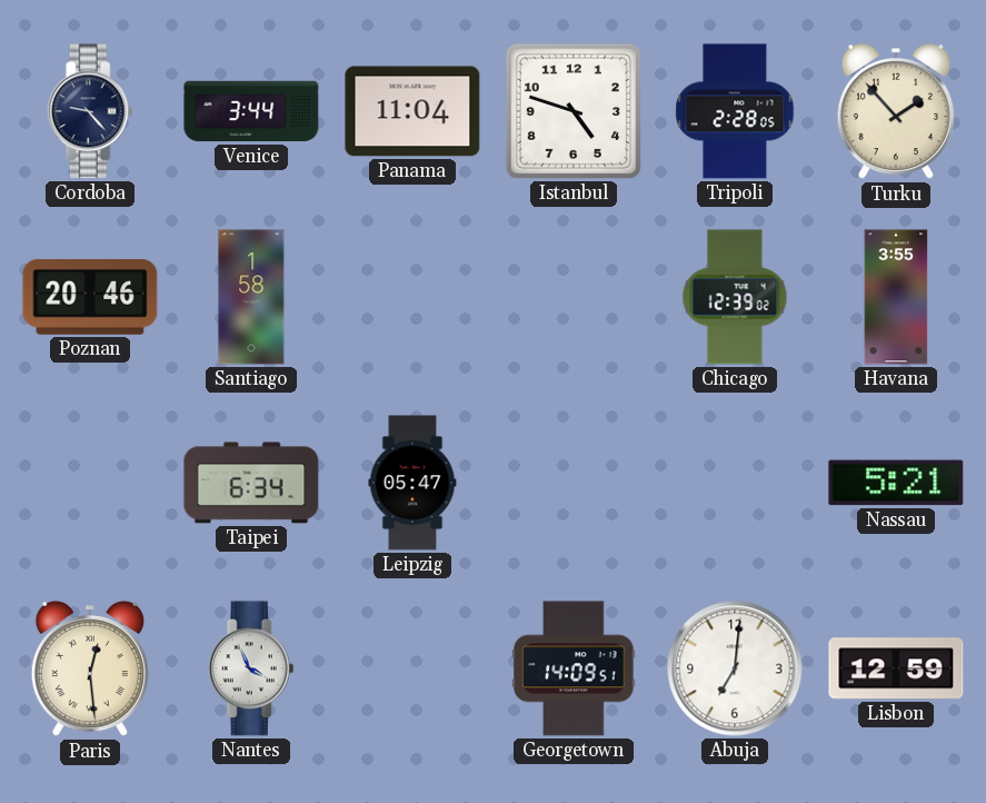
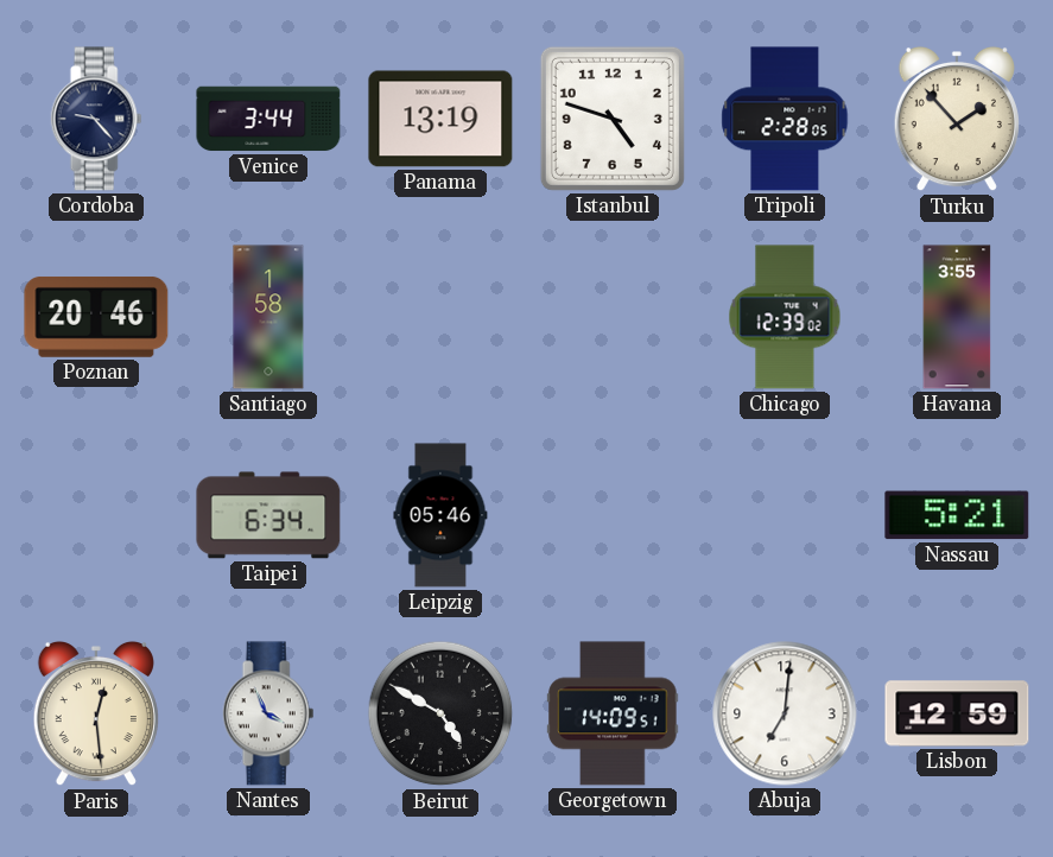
Panama: 11:04 -> 13:19 (440, 119)
Leipzig: 05:47 -> 05:46 (440, 515)
Beirut: none -> 4:50 (440, 713)
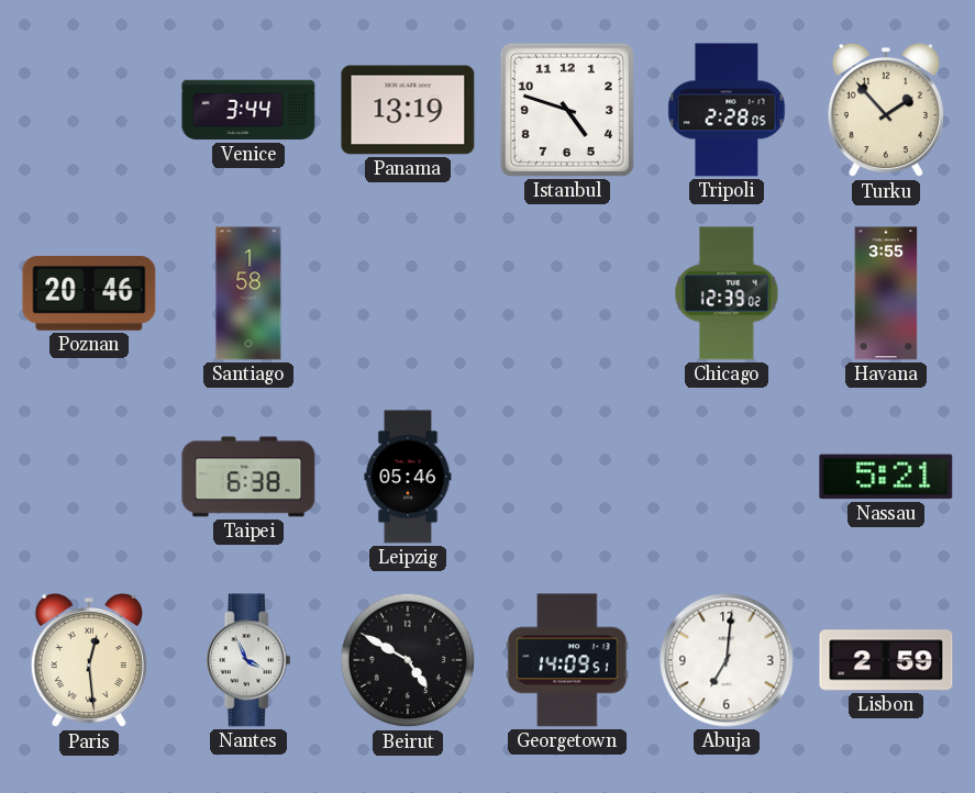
Cordoba: 9:23 -> none (96, 119)
Taipei: 6:34 -> 6:38 (248, 477)
Lisbon: 12:59 -> 2:59 (886, 660)
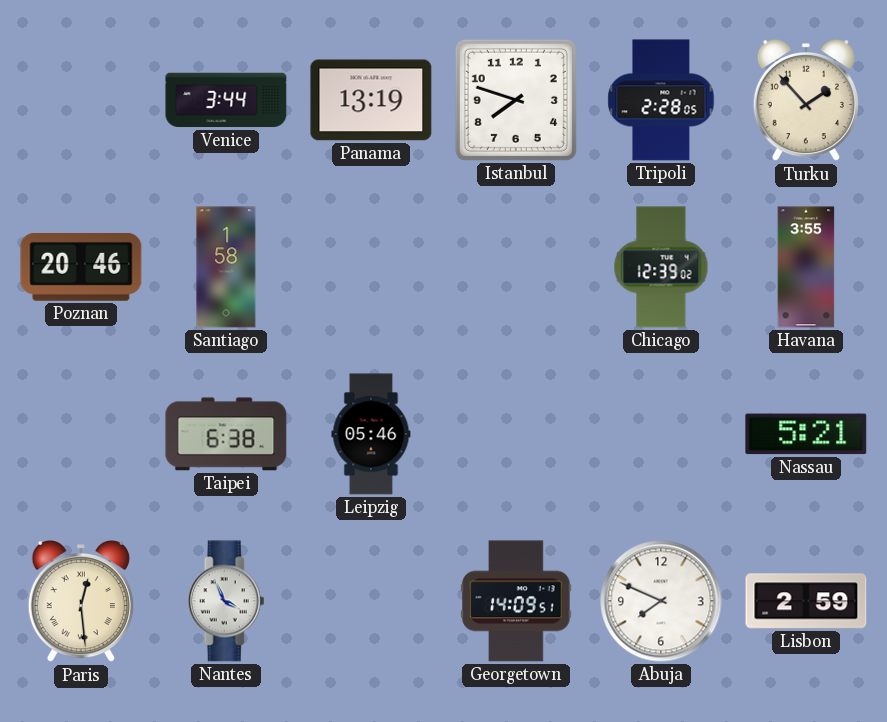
Istanbul: 4:48 -> 7:48 (516, 100)
Beirut: 4:50 -> none (408, 660)
Abuja: 7:01 -> 7:49 (661, 601)
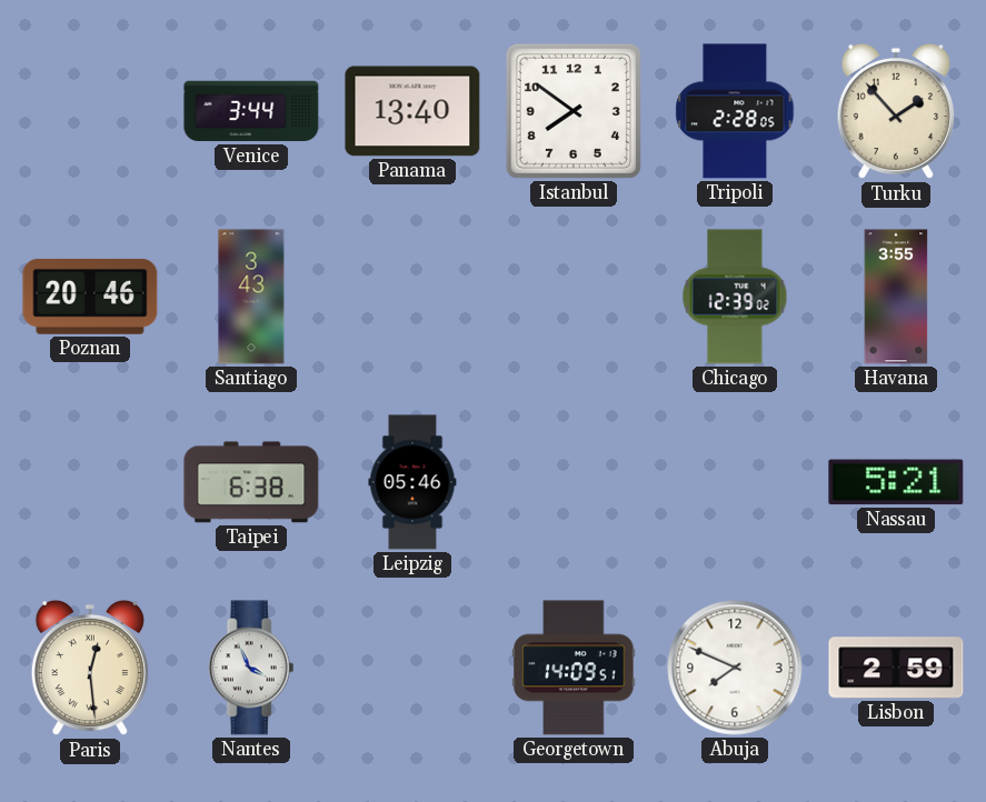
Panama: 13:19 -> 13:40 (412, 111)
Istanbul: 7:48 -> 7:51 (574, 111)
Santiago: 1:58 -> 3:43 (251, 297)
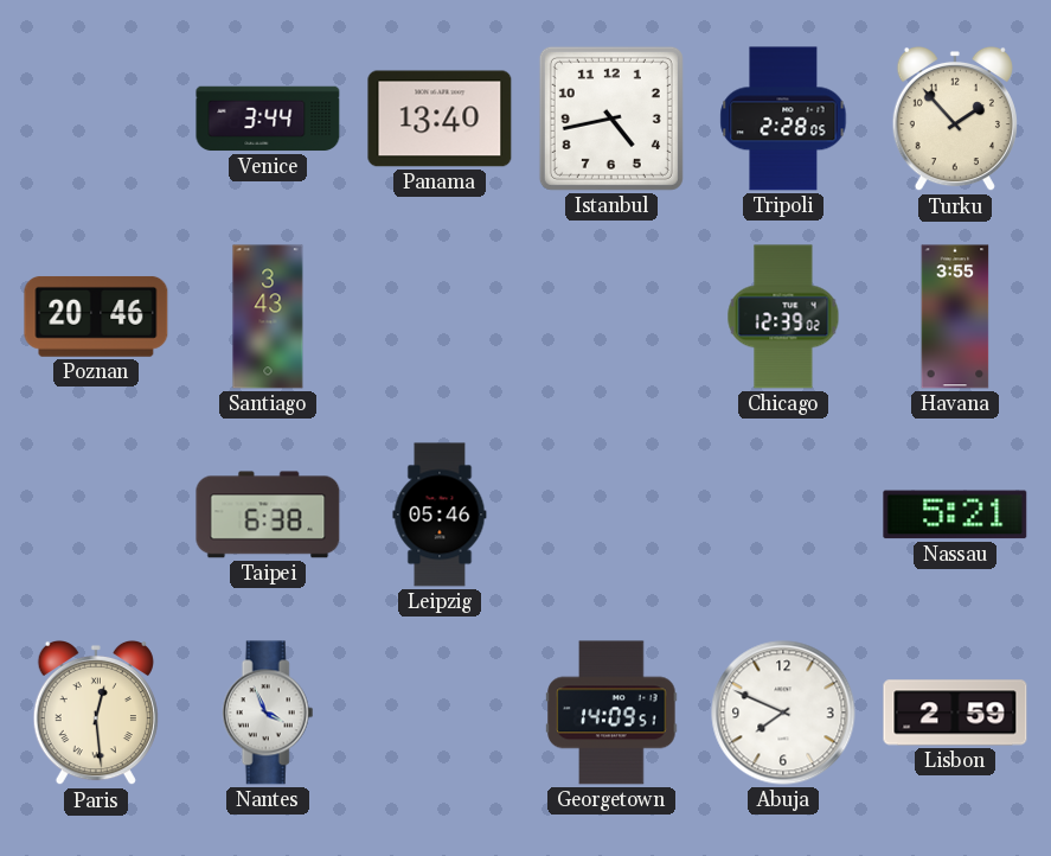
Istanbul: 7:51 -> 4:43 (611, 119)
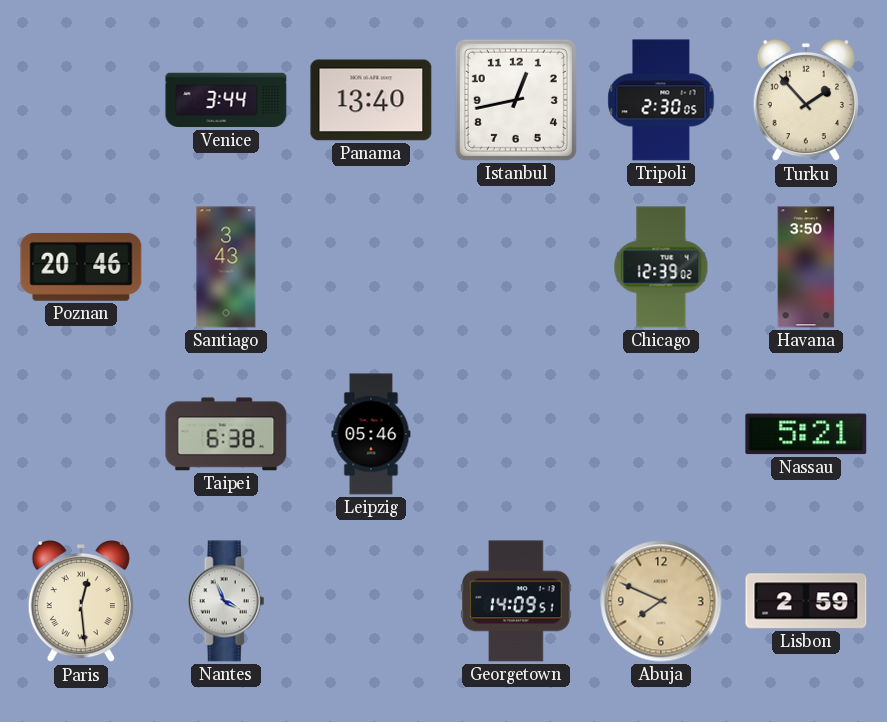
Istanbul: 4:43 -> 12:43 (516, 100)
Tripoli: 2:28 -> 2:30 (661, 100)
Havana: 3:55 -> 3:50 (806, 267)
Abuja dial: white -> champagne (661, 601)
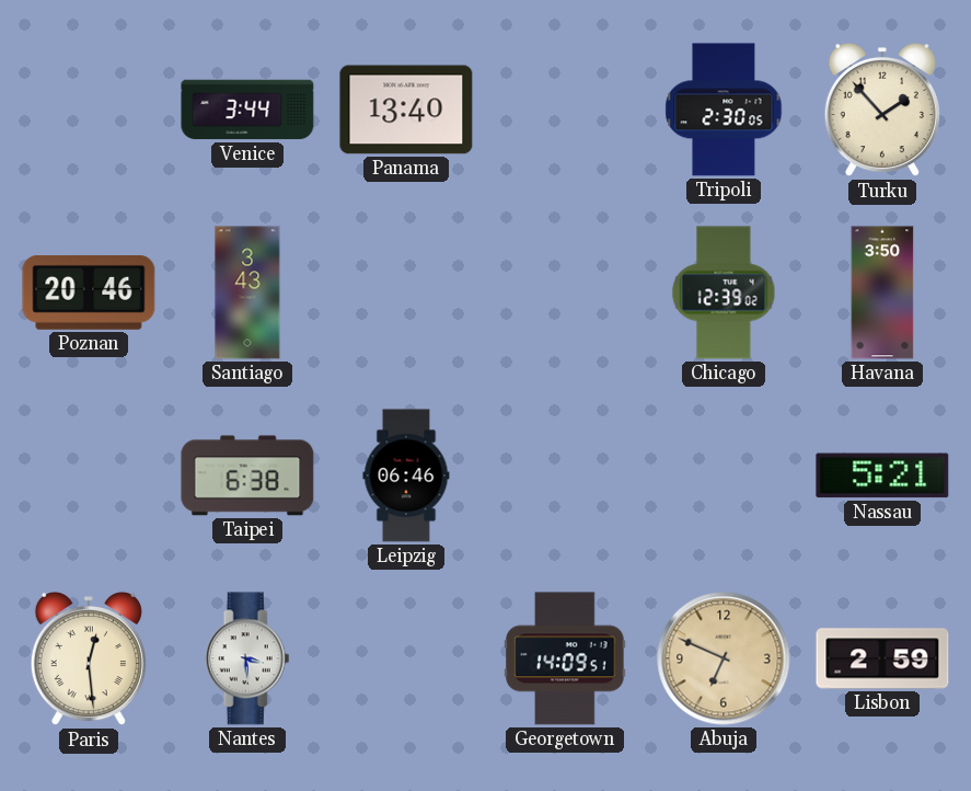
Istanbul: 12:43 -> none (516, 100)
Leipzig: 05:46 -> 06:46 (406, 475)
Nantes: 3:56 -> 3:29 (247, 658)
Abuja: 7:49 -> 6:49 (724, 658)
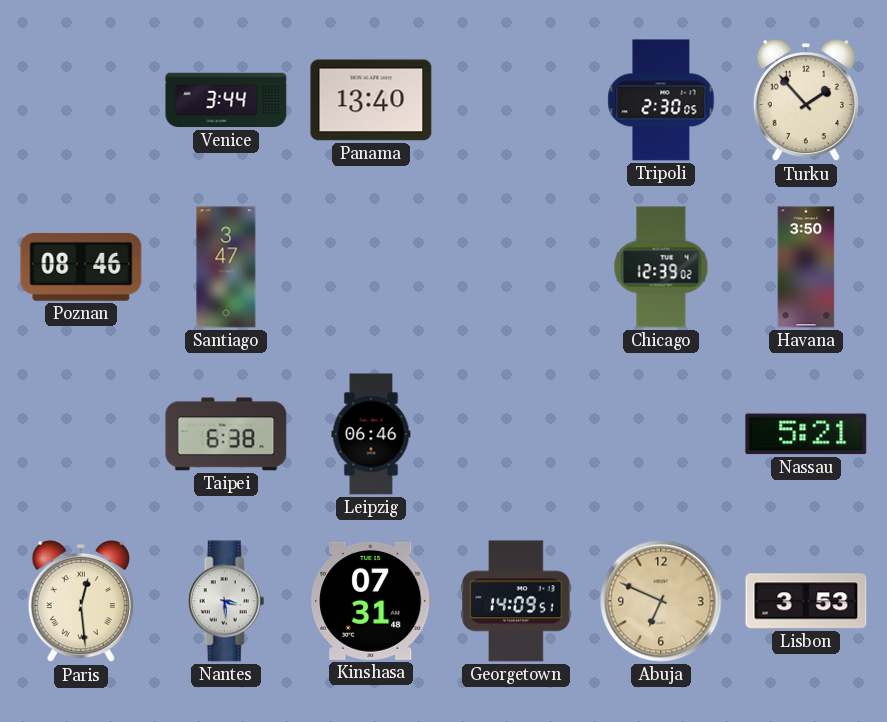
Poznan: 20:46 -> 08:46 (81, 267)
Santiago: 3:43 -> 3:47 (226, 267)
Kinshasa: none -> 07:31 (371, 601)
Lisbon: 2:59 -> 3:53 (806, 601)
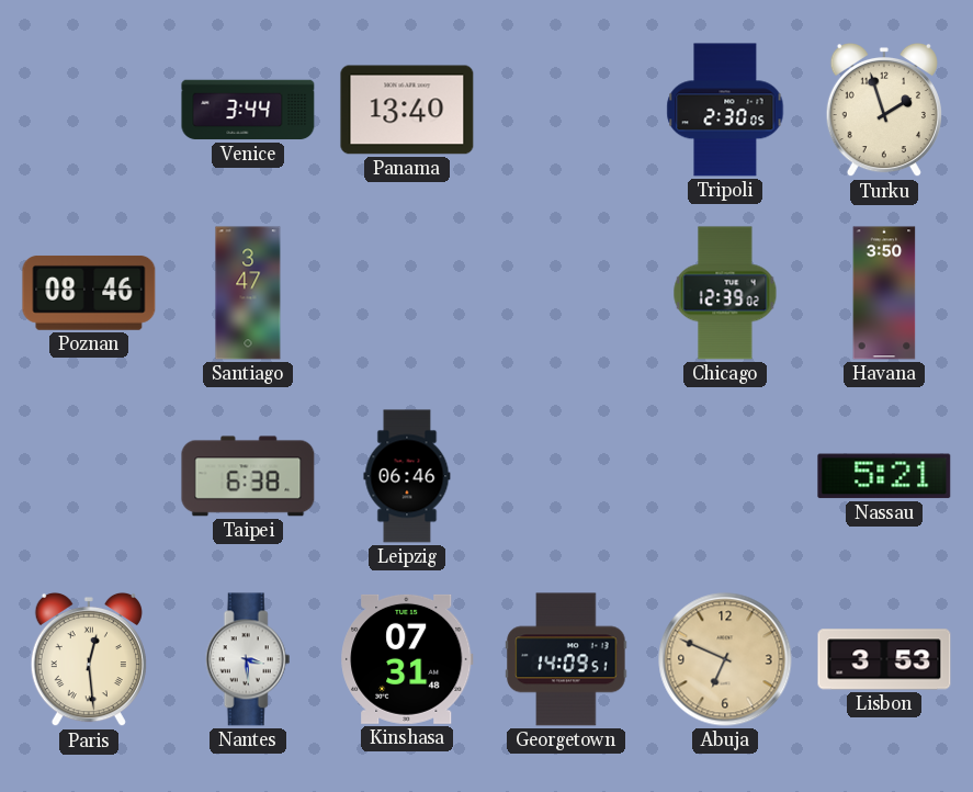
Turku: 1:53 -> 1:57 (884, 110)
